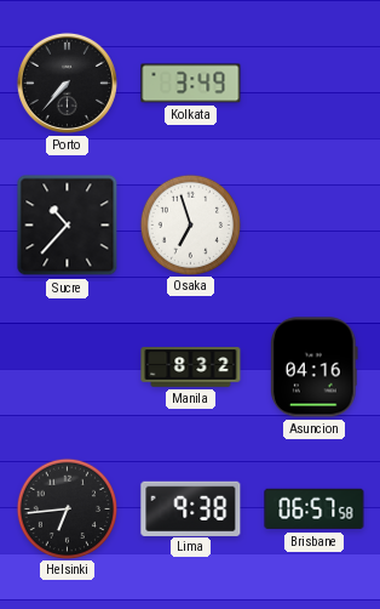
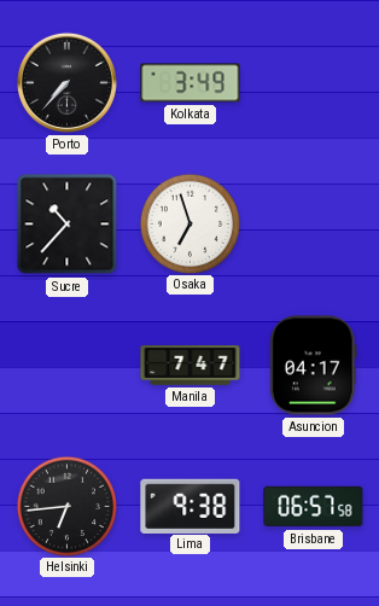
Manila: 8:32 -> 7:47 (191, 366)
Asuncion: 04:16 -> 04:17 (314, 366)
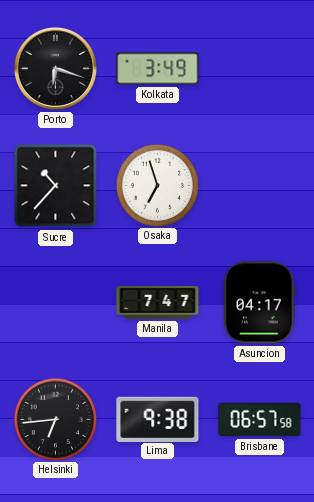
Porto: 7:37 -> 6:18 (55, 68)
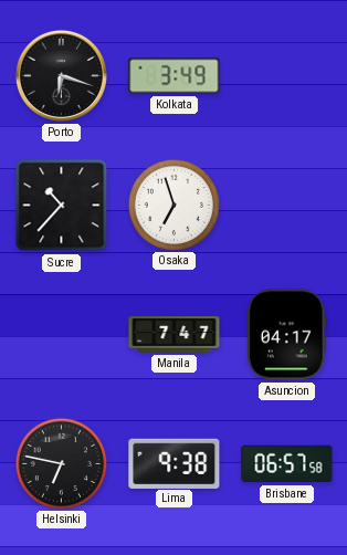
Helsinki: 6:44 -> 6:47 (61, 463)
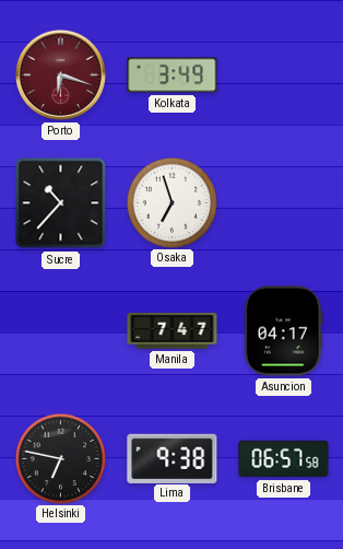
Porto dial: black -> burgundy (60, 74)
